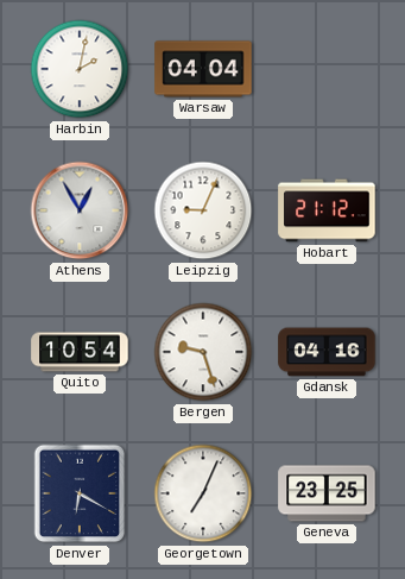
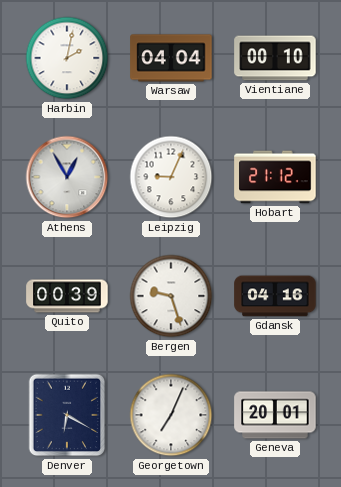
Vientiane: none -> 00:10 (275, 58)
Quito: 10:54 -> 00:39 (67, 296)
Geneva: 23:25 -> 20:01 (275, 415)
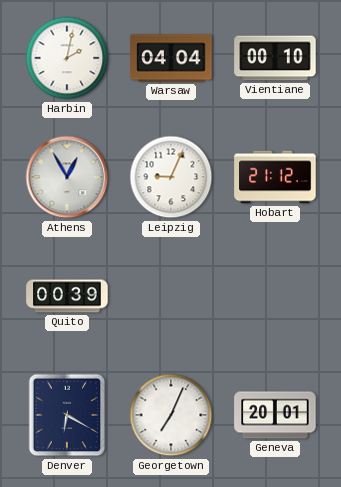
Bergen: 9:27 -> none (171, 296)
Gdansk: 04:16 -> none (275, 296)
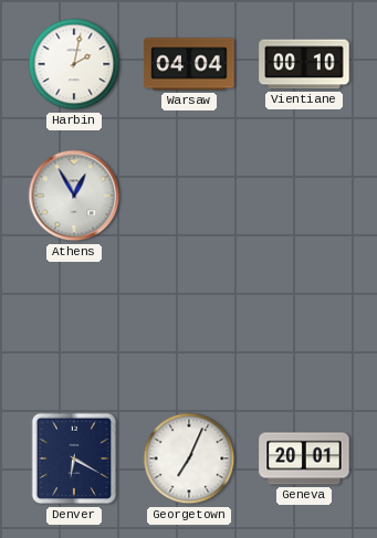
Leipzig: 9:04 -> none (171, 177)
Hobart: 21:12 -> none (275, 177)
Quito: 00:39 -> none (67, 296)
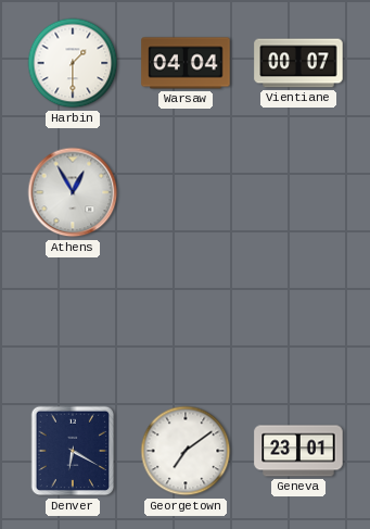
Harbin: 2:02 -> 1:30 (73, 63)
Vientiane: 00:10 -> 00:07 (298, 63)
Georgetown: 7:04 -> 7:09 (186, 451)
Geneva: 20:01 -> 23:01 (298, 451)
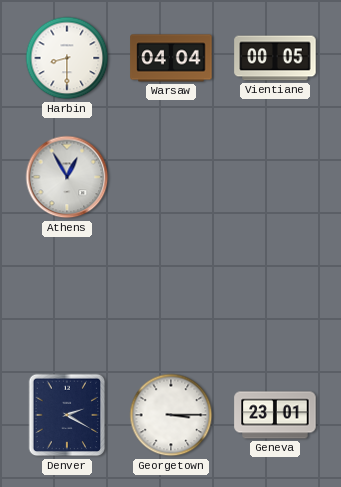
Harbin: 1:30 -> 8:30 (67, 58)
Vientiane: 00:07 -> 00:05 (275, 58)
Denver: 6:20 -> 2:20 (67, 415)
Georgetown: 7:09 -> 3:15 (171, 415)
